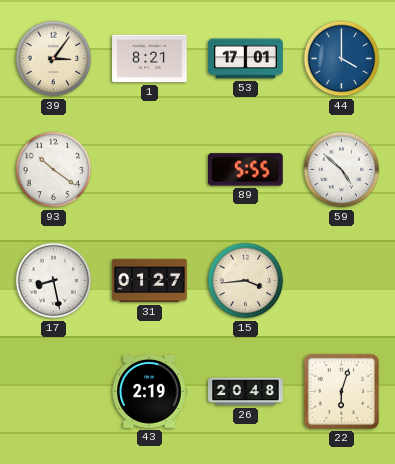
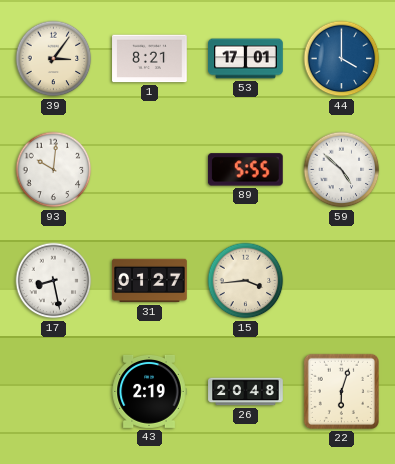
93: 10:21 -> 10:01 (54, 170)
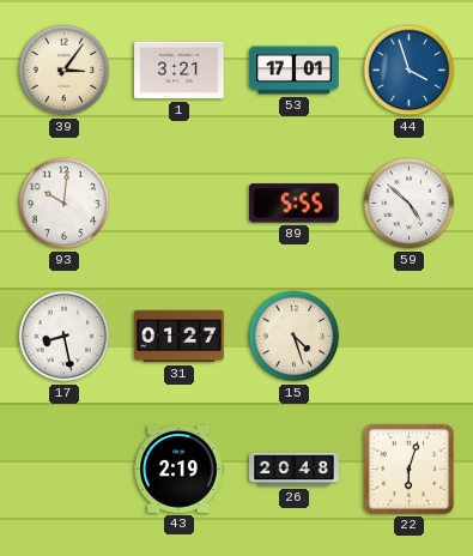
1: 8:21 -> 3:21 (180, 71)
44: 4:00 -> 3:57 (410, 71)
15: 3:44 -> 4:27 (295, 337)
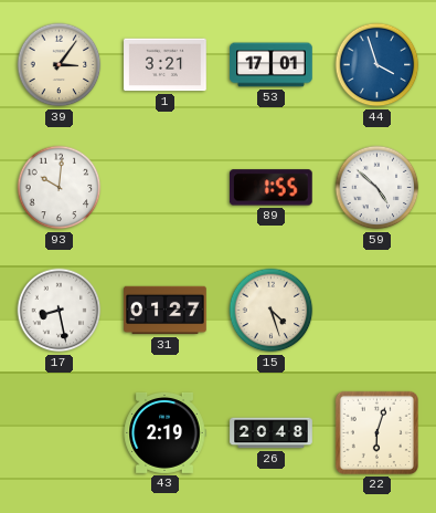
89: 5:55 -> 1:55 (270, 188)
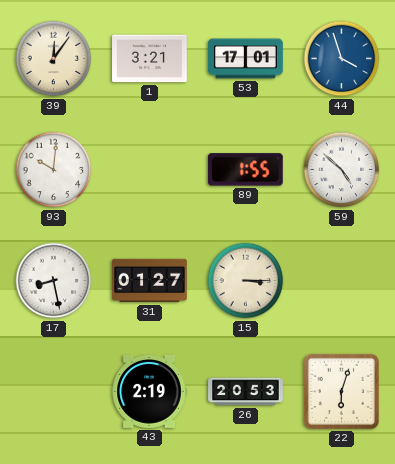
39: 3:06 -> 12:06 (54, 59)
15: 4:27 -> 3:15 (246, 281)
26: 20:48 -> 20:53 (246, 392)
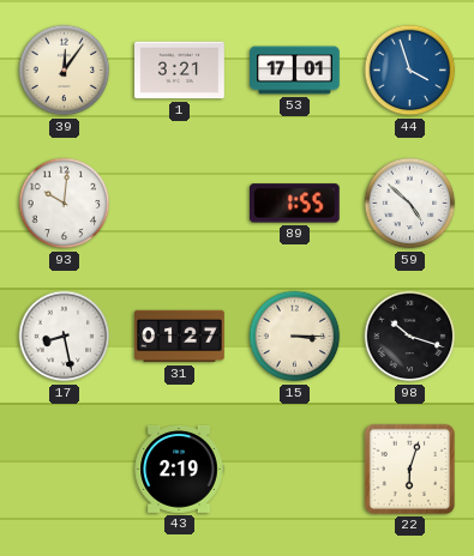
98: none -> 10:18 (410, 337)
26: 20:53 -> none (246, 392)
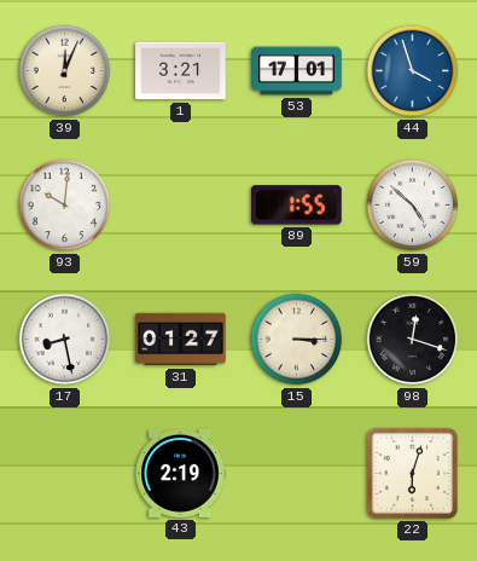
39: 12:06 -> 12:04 (65, 71)
98: 10:18 -> 12:18 (413, 340)
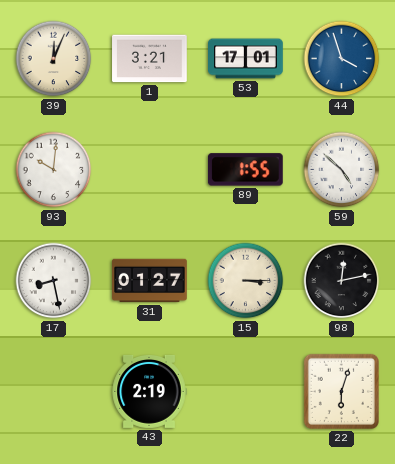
98: 12:18 -> 12:13 (342, 281)
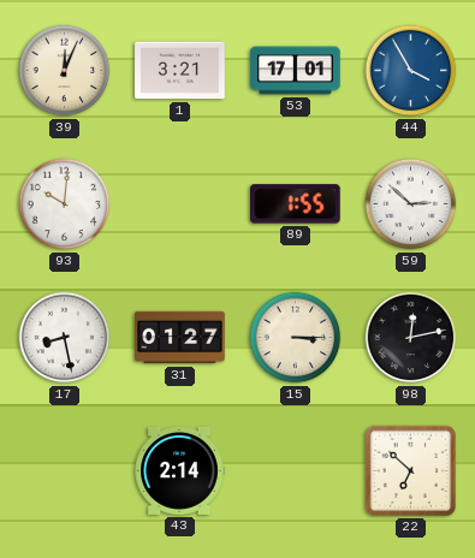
44: 3:57 -> 3:55 (411, 71)
59: 4:52 -> 2:52 (411, 204)
43: 2:19 -> 2:14 (179, 470)
22: 6:03 -> 6:52 (410, 470)
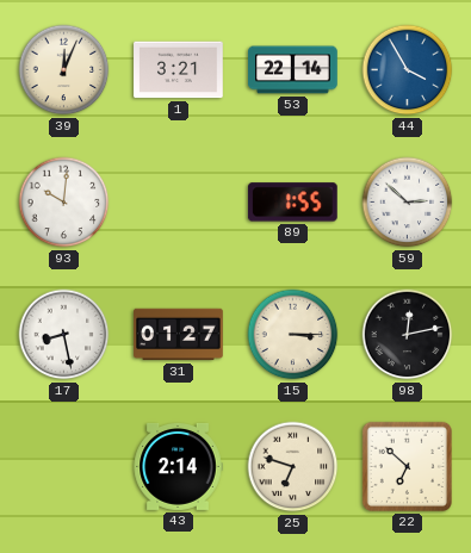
53: 17:01 -> 22:14 (293, 70)
25: none -> 6:48 (293, 467)
